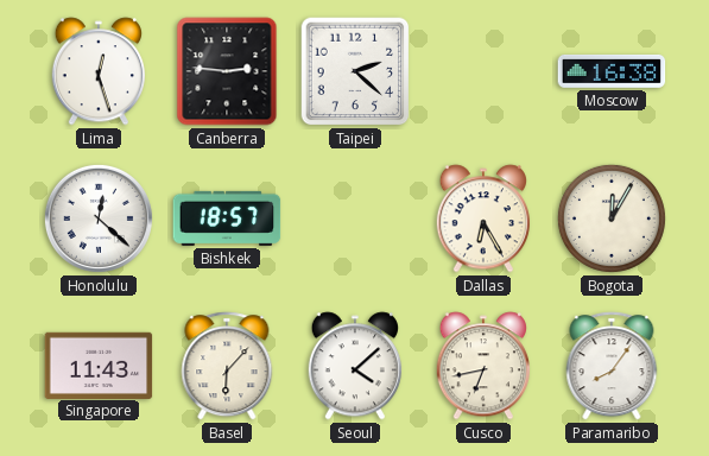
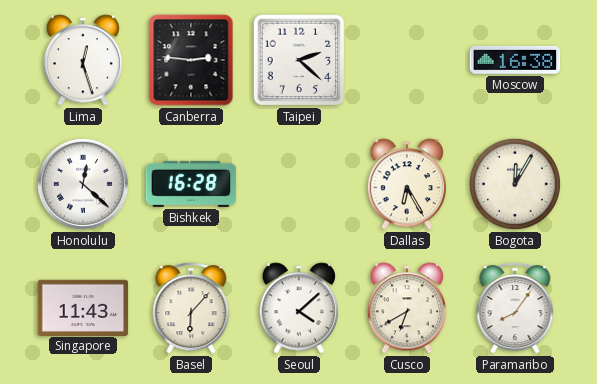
Bishkek: 18:57 -> 16:28 (191, 184)
Cusco: 6:43 -> 6:40 (406, 308)
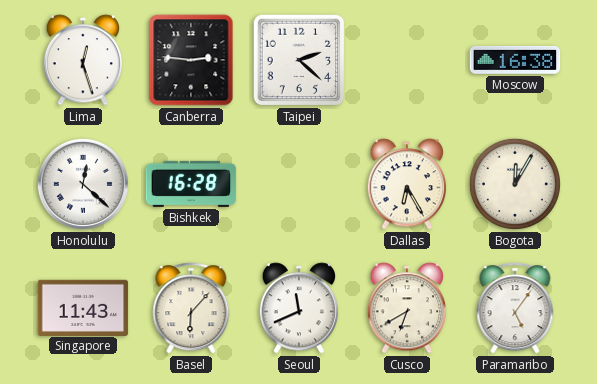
Seoul: 4:08 -> 11:41 (298, 308)
Paramaribo: 8:06 -> 5:06 (515, 308)
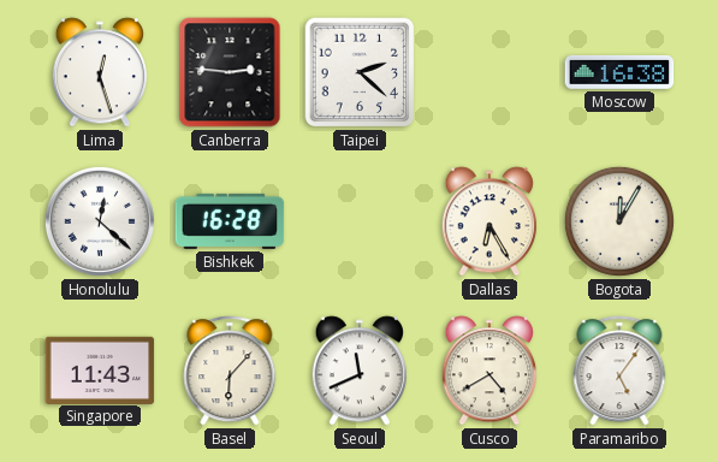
Cusco: 6:40 -> 4:40 (488, 371)
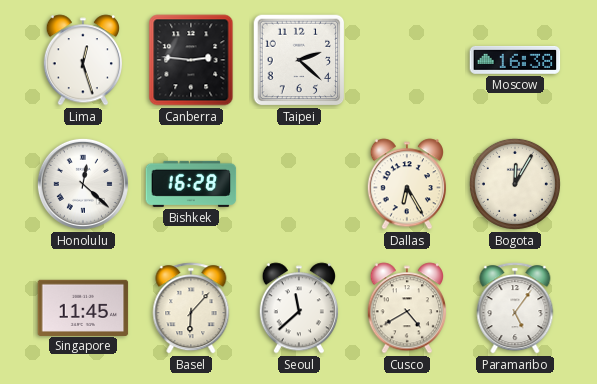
Singapore: 11:43 -> 11:45 (83, 307)
Seoul: 11:41 -> 11:38 (298, 308)
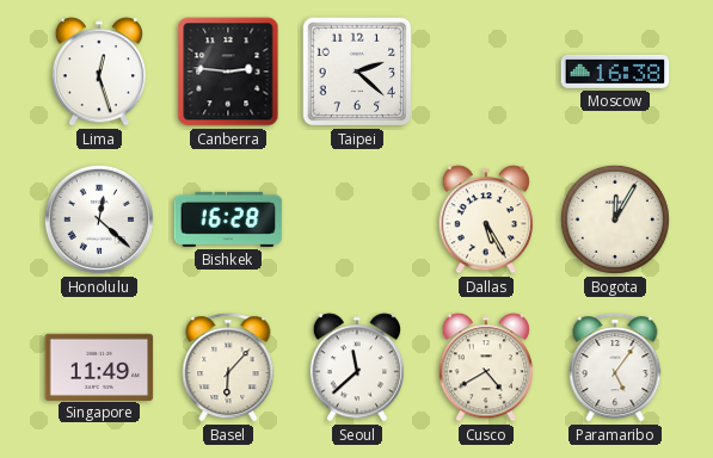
Dallas: 6:25 -> 5:25 (485, 219)
Singapore: 11:45 -> 11:49 (99, 366)
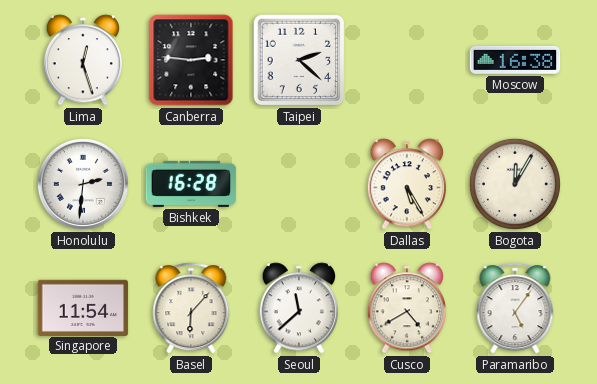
Honolulu: 12:22 -> 2:31 (83, 184)
Singapore: 11:49 -> 11:54 (83, 307)
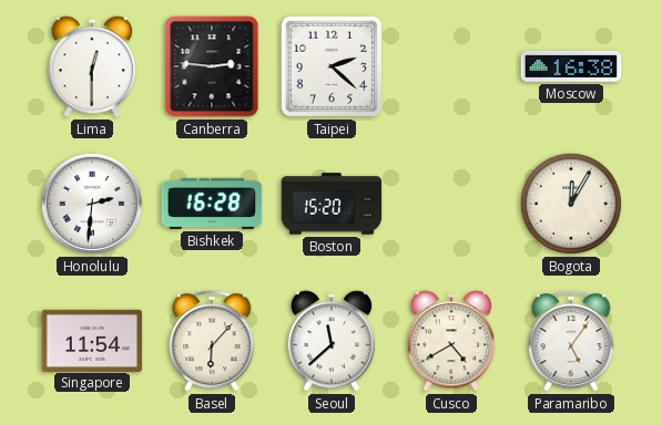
Lima: 12:27 -> 12:30 (91, 66)
Boston: none -> 15:20 (332, 204)
Dallas: 5:25 -> none (406, 184)
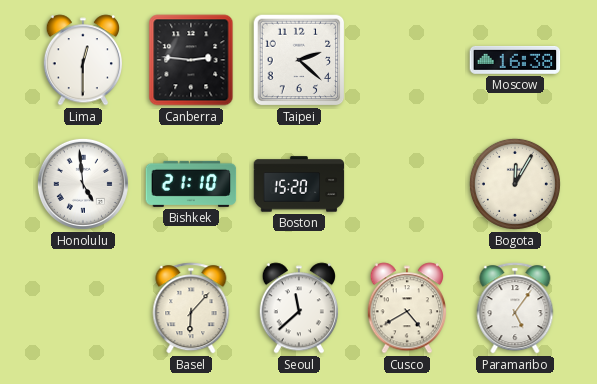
Honolulu: 2:31 -> 4:59 (83, 184)
Bishkek: 16:28 -> 21:10 (191, 184)
Singapore: 11:54 -> none (92, 340)
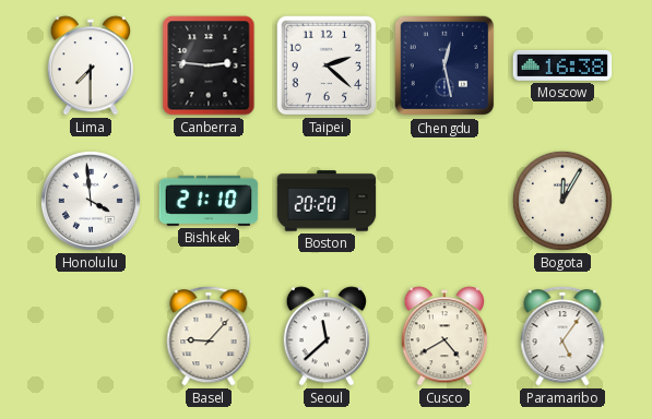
Lima: 12:30 -> 7:30 (90, 65)
Chengdu: none -> 12:28 (444, 65)
Honolulu: 4:59 -> 3:59 (91, 201)
Boston: 15:20 -> 20:20 (327, 201)
Basel: 6:07 -> 9:07 (209, 336)
